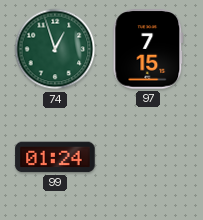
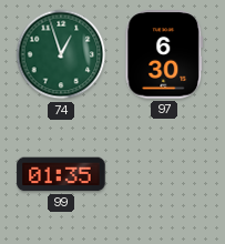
97: 7:15 -> 6:30 (164, 54)
99: 01:24 -> 01:35 (61, 174)
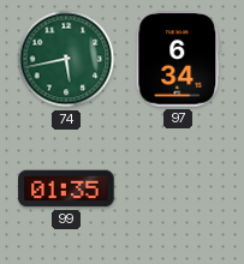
74: 12:57 -> 5:43 (66, 59)
97: 6:30 -> 6:34 (178, 59)
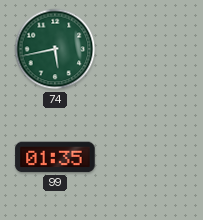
97: 6:34 -> none (178, 59)
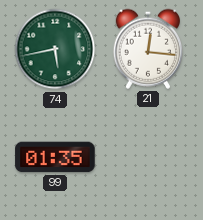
21: none -> 12:16 (147, 49)
